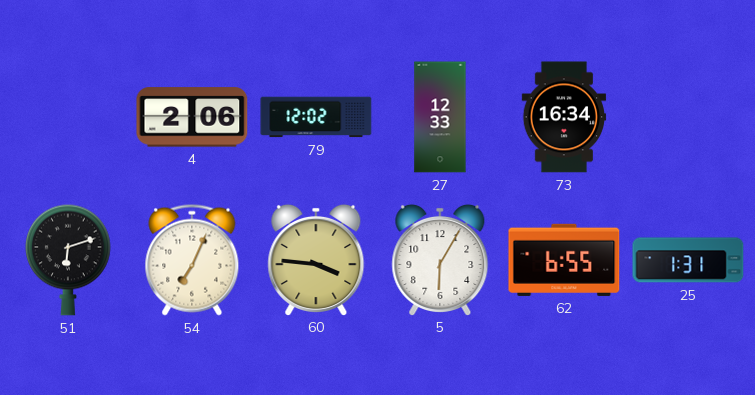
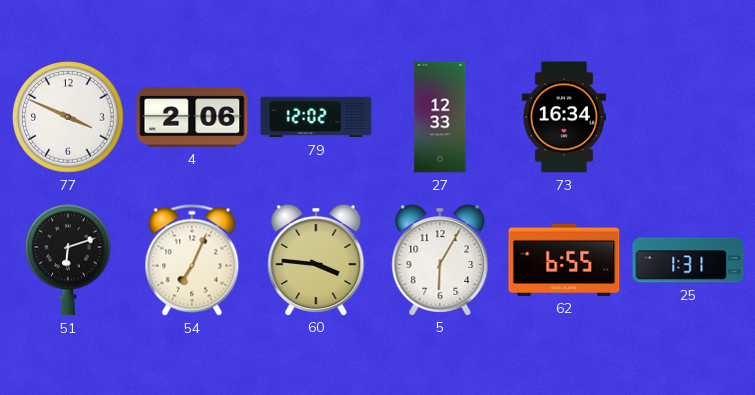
77: none -> 3:49 (68, 117)
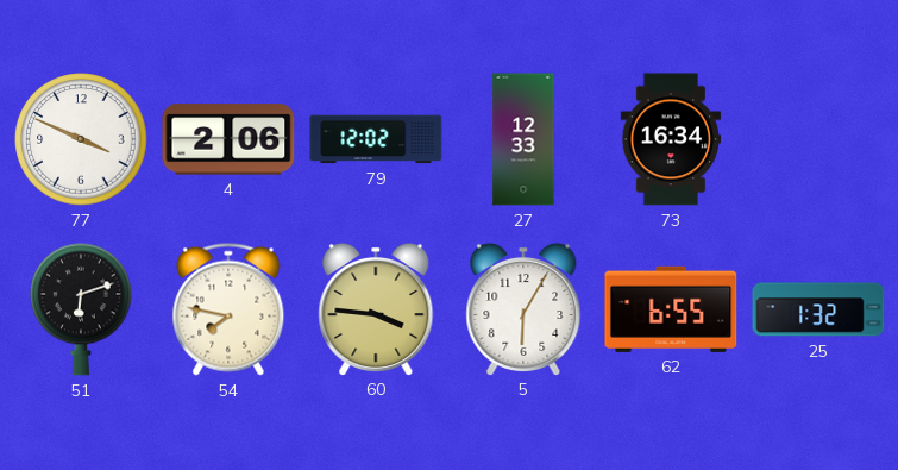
54: 7:04 -> 7:47 (228, 309)
25: 1:31 -> 1:32 (818, 309)
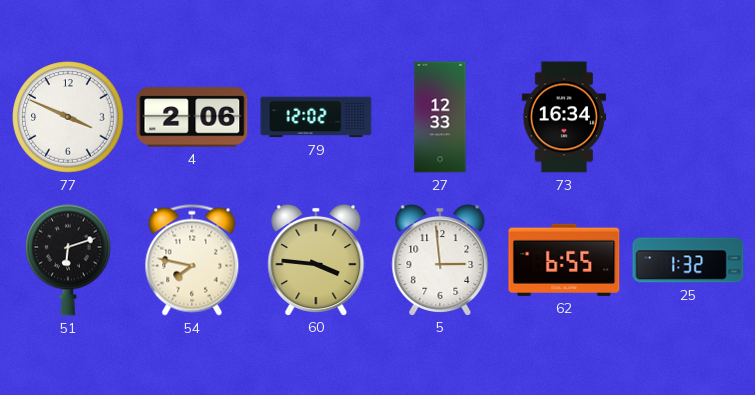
5: 6:05 -> 2:59 (440, 259)
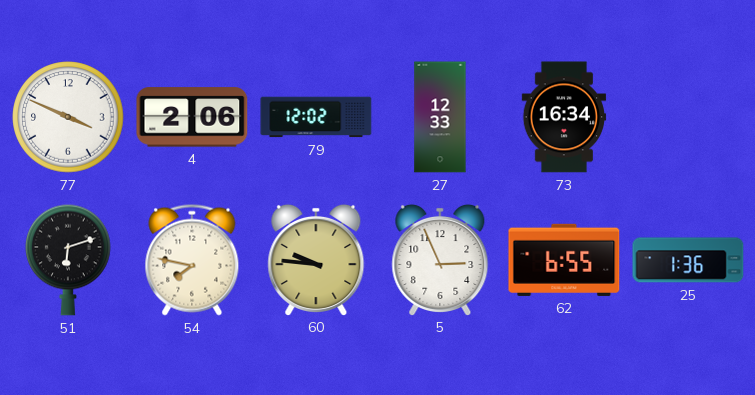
60: 3:46 -> 9:46 (316, 259)
5: 2:59 -> 2:56 (440, 259)
25: 1:32 -> 1:36 (688, 260)
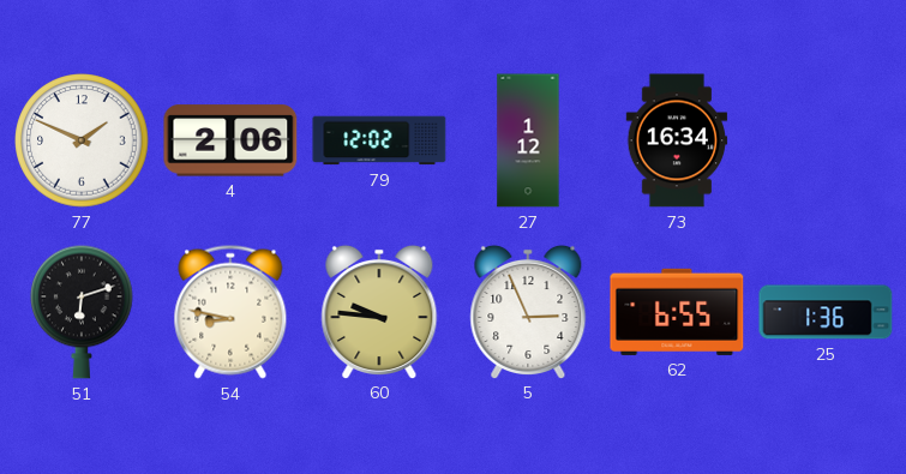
77: 3:49 -> 1:49 (82, 140)
27: 12:33 -> 1:12 (528, 140)
54: 7:47 -> 8:47 (230, 312)
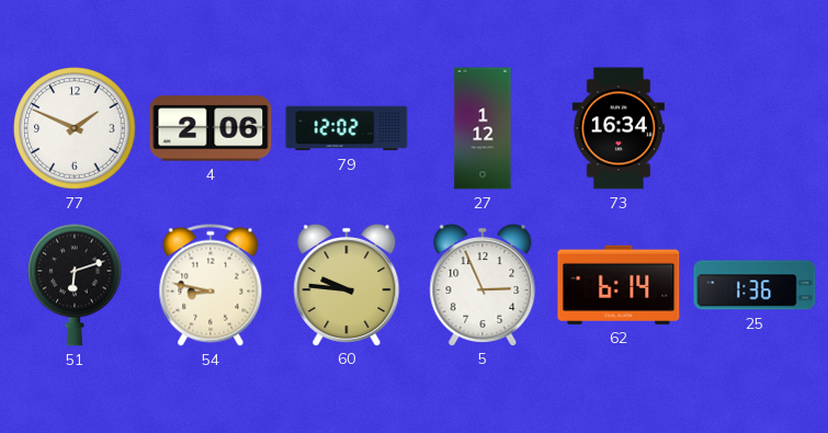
62: 6:55 -> 6:14 (619, 285)
